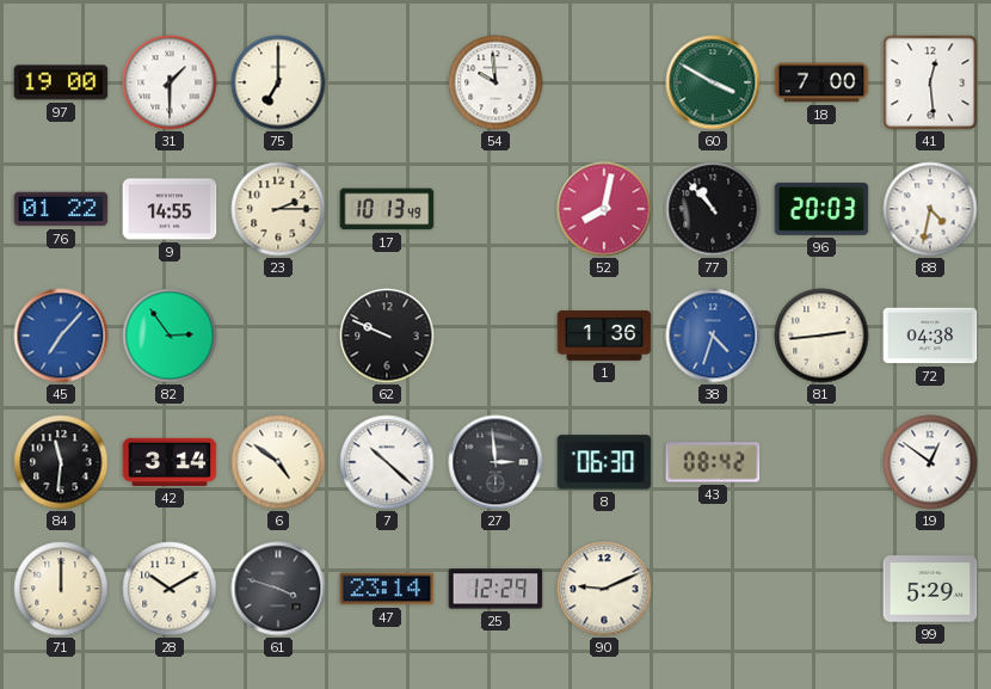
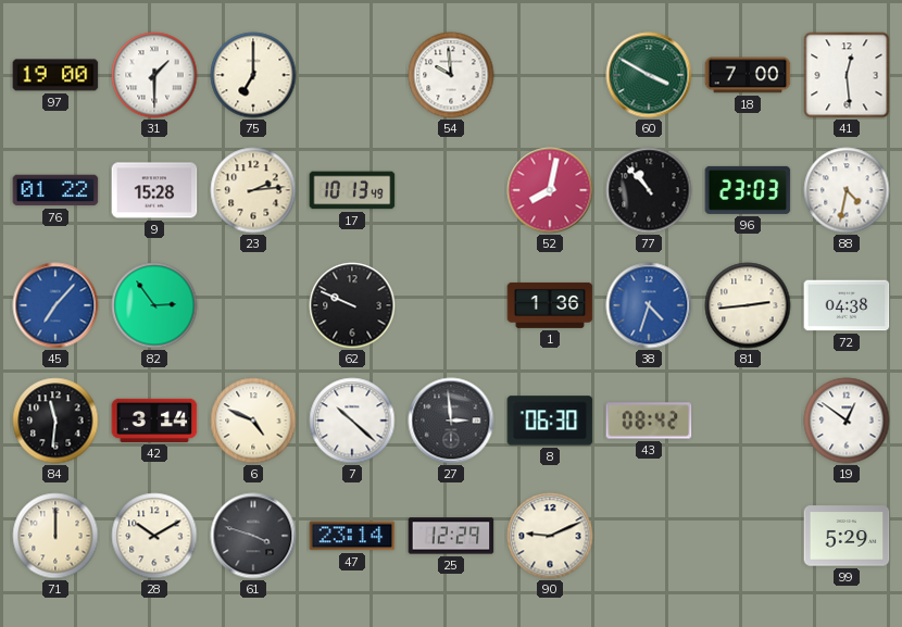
9: 14:55 -> 15:28 (154, 190)
23: 2:15 -> 2:14 (253, 190)
96: 20:03 -> 23:03 (748, 190)
6: 4:51 -> 4:49 (253, 421)
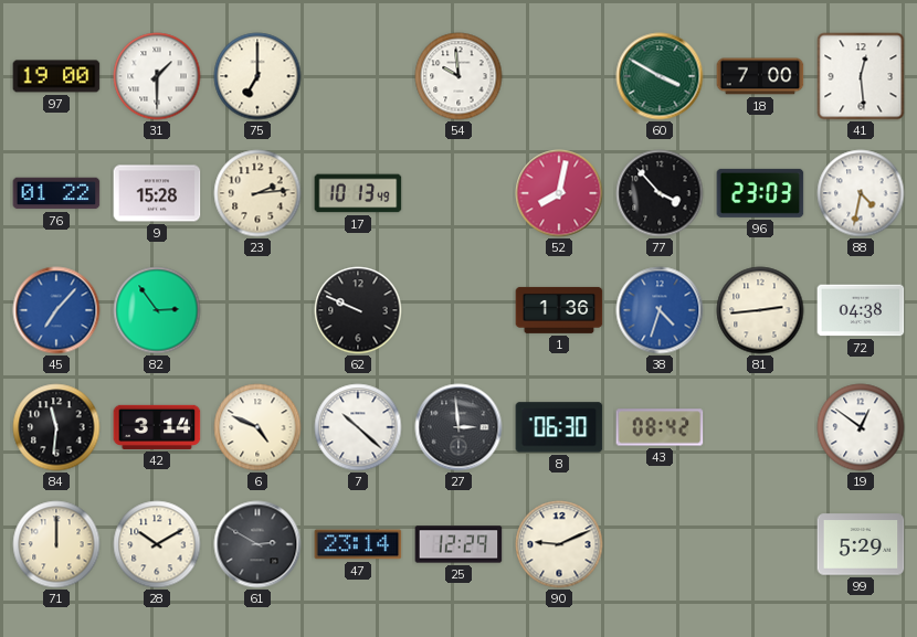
77: 10:53 -> 3:53 (660, 193)
61: 3:48 -> 2:50 (257, 544)
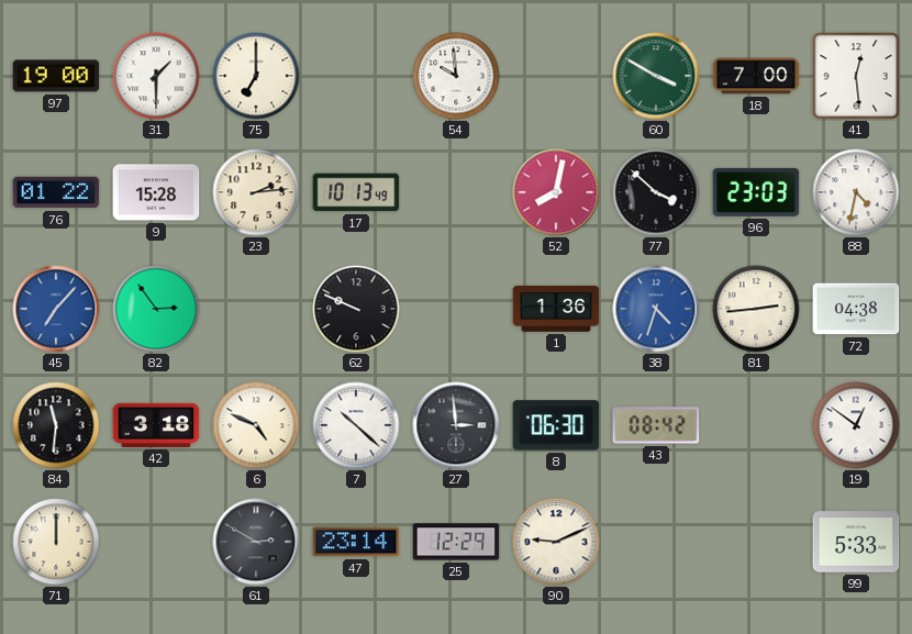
77: 3:53 -> 3:52 (656, 192)
42: 3:14 -> 3:18 (156, 425)
28: 10:10 -> none (157, 544)
99: 5:29 -> 5:33 (856, 542)
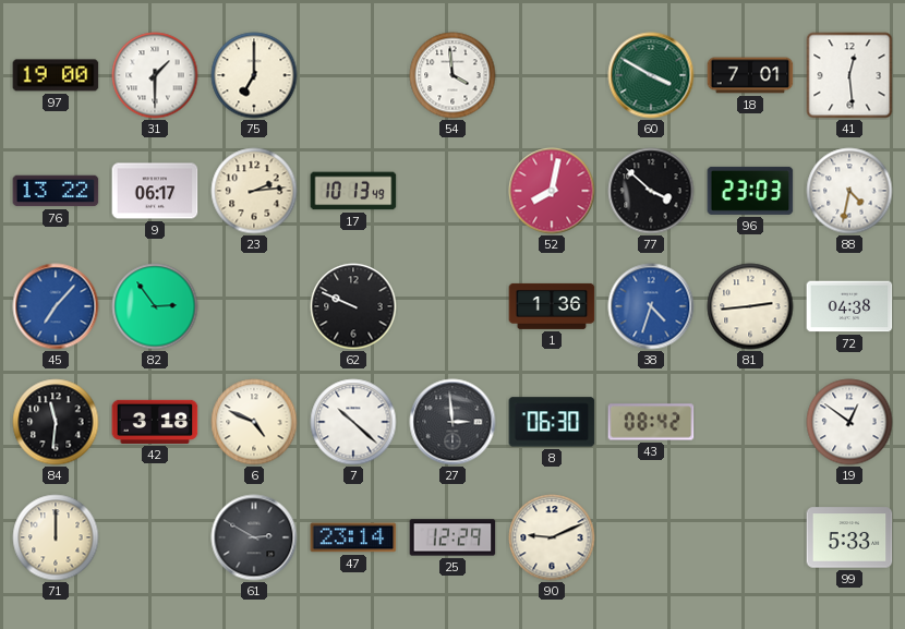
54: 9:59 -> 3:59 (452, 75)
18: 7:00 -> 7:01 (750, 75)
76: 01:22 -> 13:22 (56, 191)
9: 15:28 -> 06:17 (155, 191)
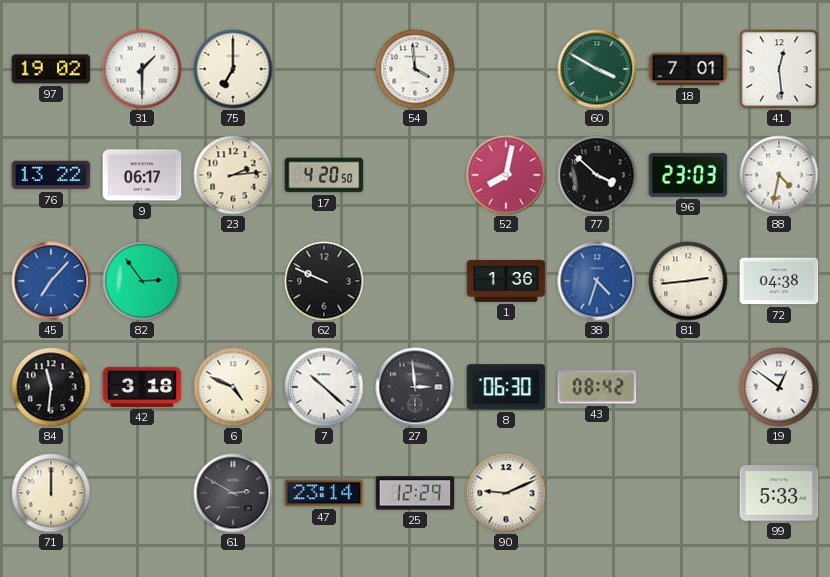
97: 19:00 -> 19:02 (51, 69)
17: 10:13 -> 4:20 (324, 175)
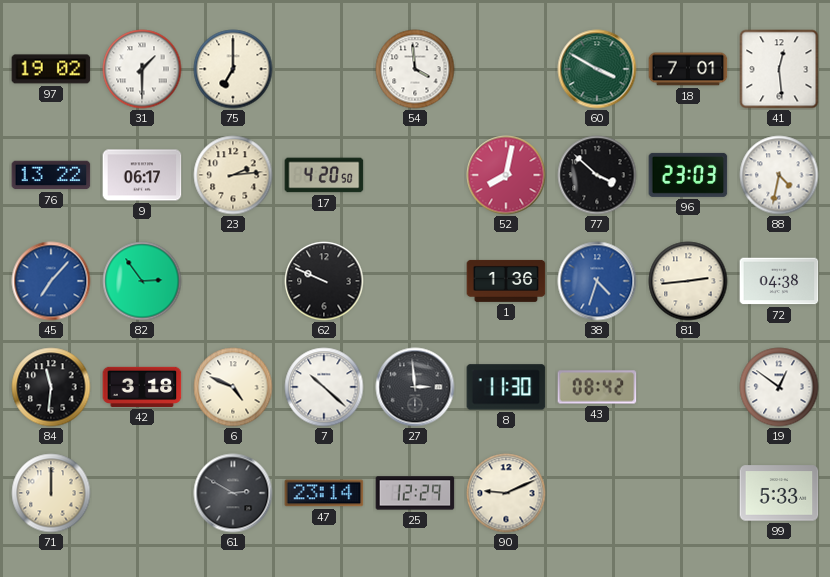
8: 06:30 -> 11:30 (506, 387)
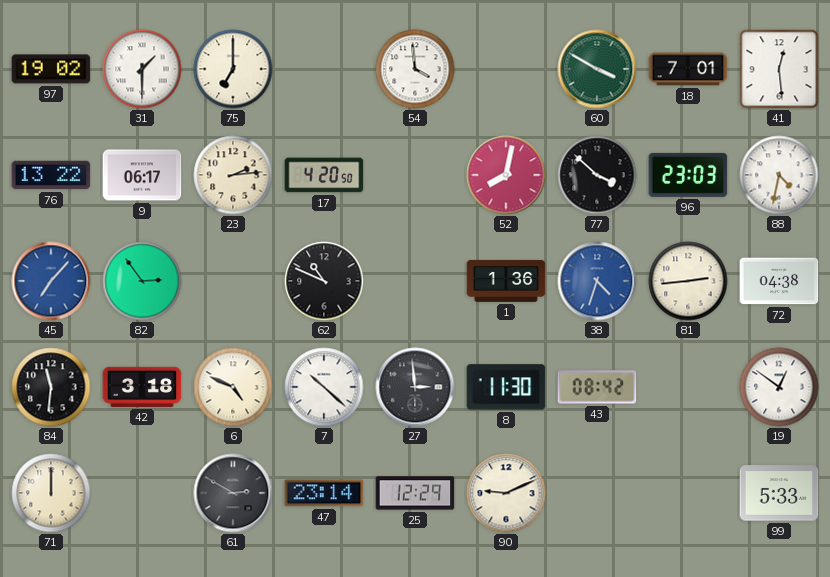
62: 9:49 -> 10:49 (324, 281)
